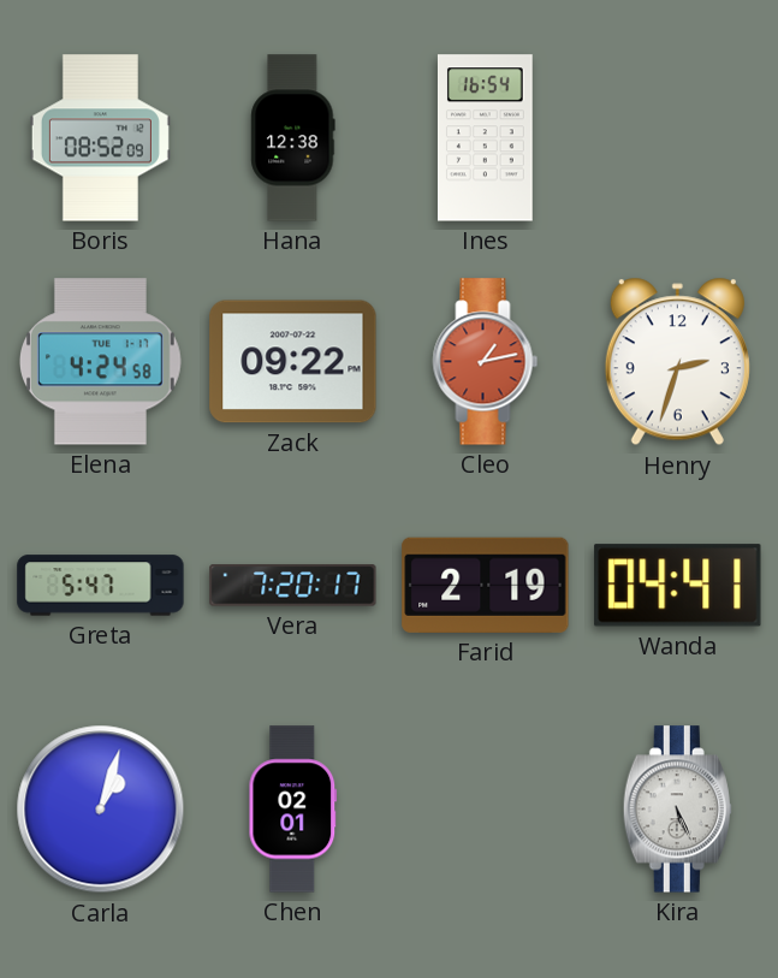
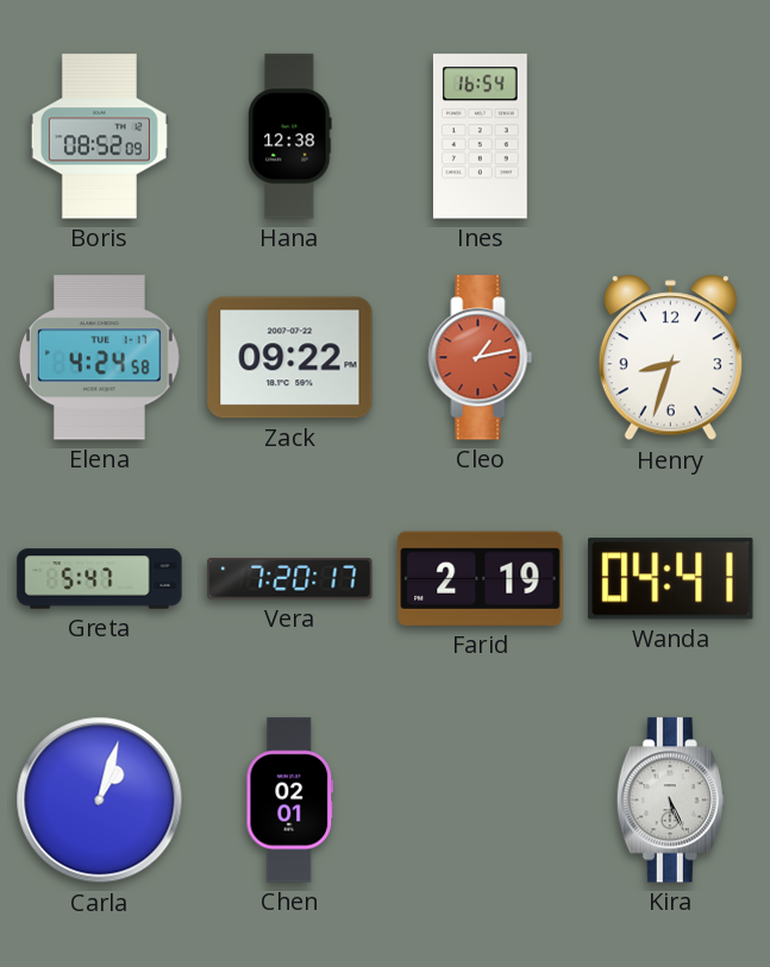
Henry: 2:33 -> 8:33 (670, 358)
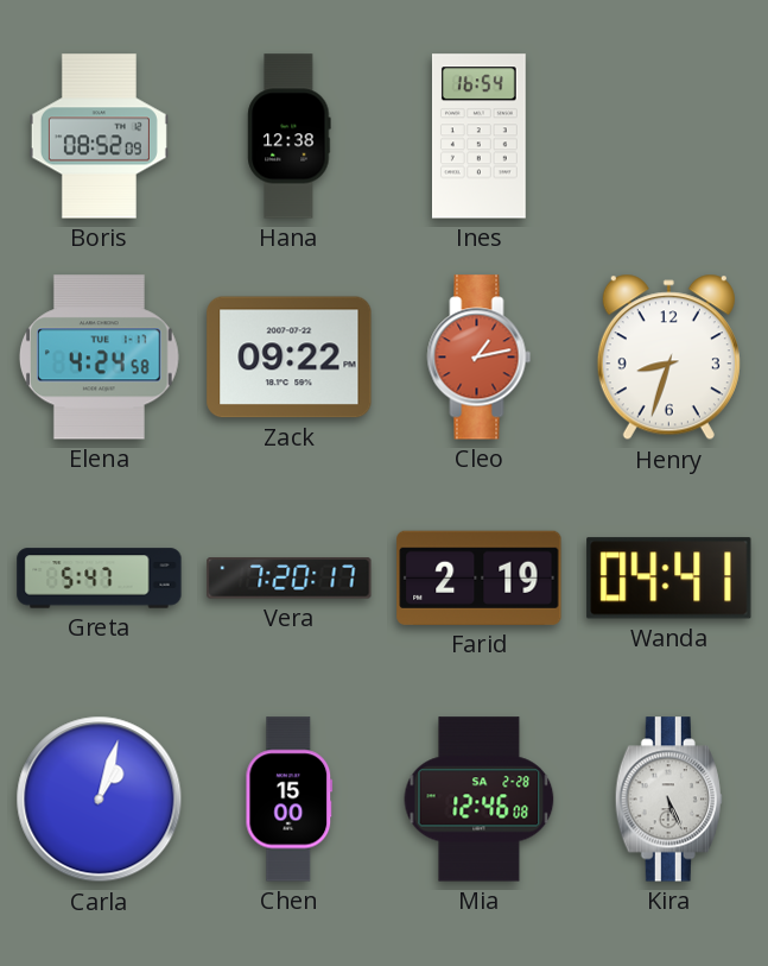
Chen: 02:01 -> 15:00 (290, 800)
Mia: none -> 12:46 (480, 800)
